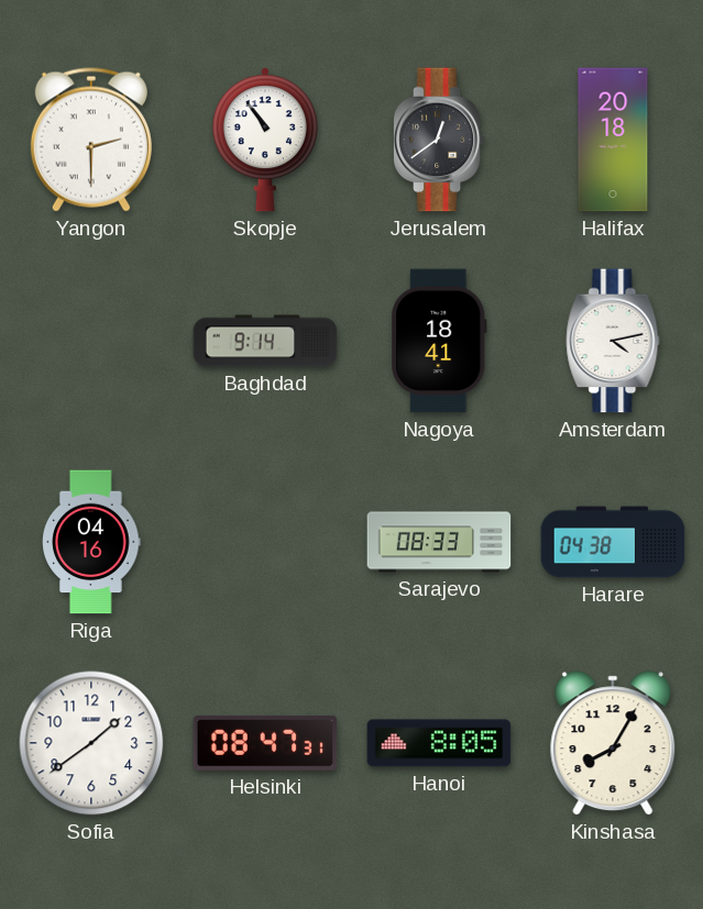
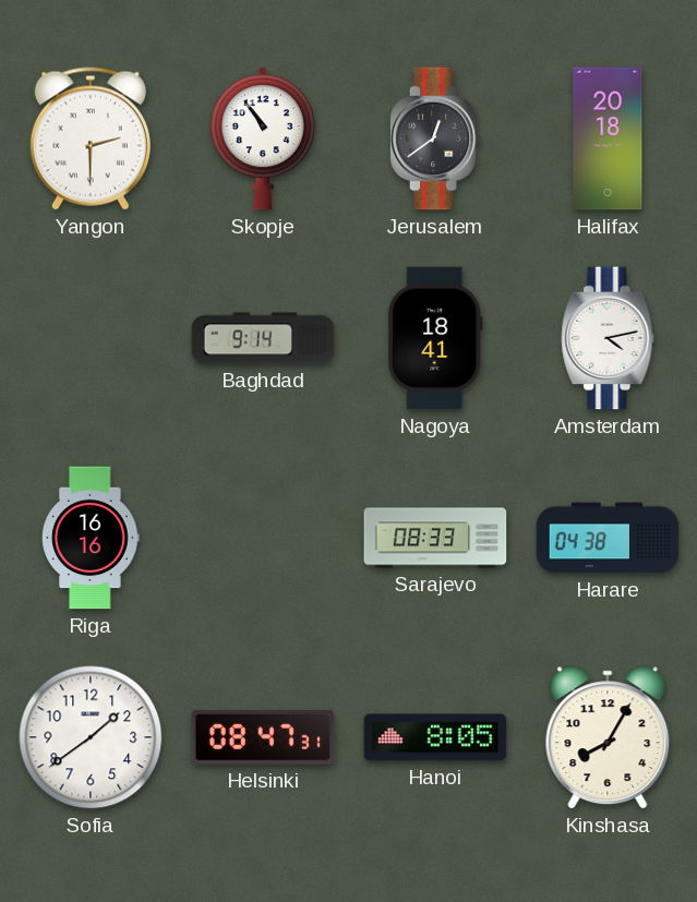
Riga: 04:16 -> 16:16 (91, 538)
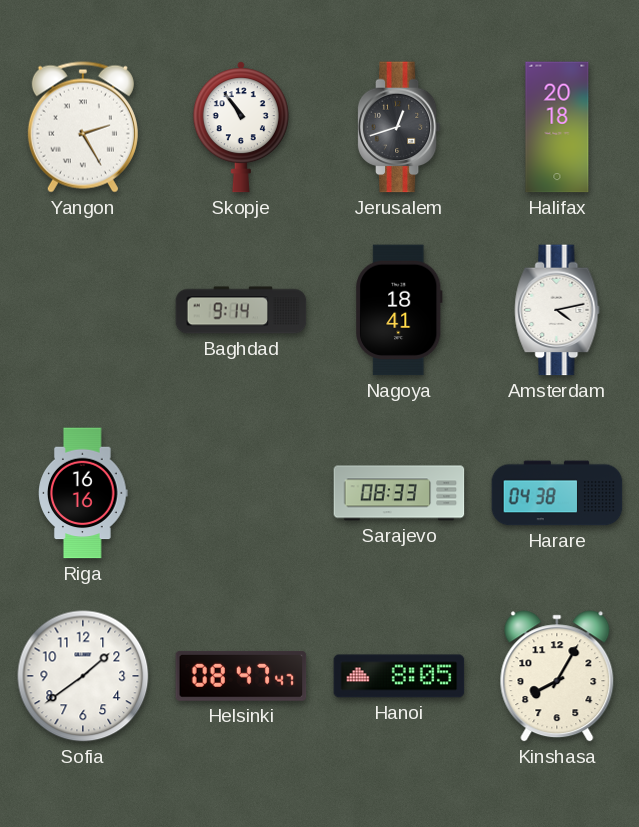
Yangon: 2:30 -> 2:25 (83, 127)
Jerusalem: 12:39 -> 12:42 (399, 127)
Helsinki: 08:47:31 -> 08:47:47 (241, 676)
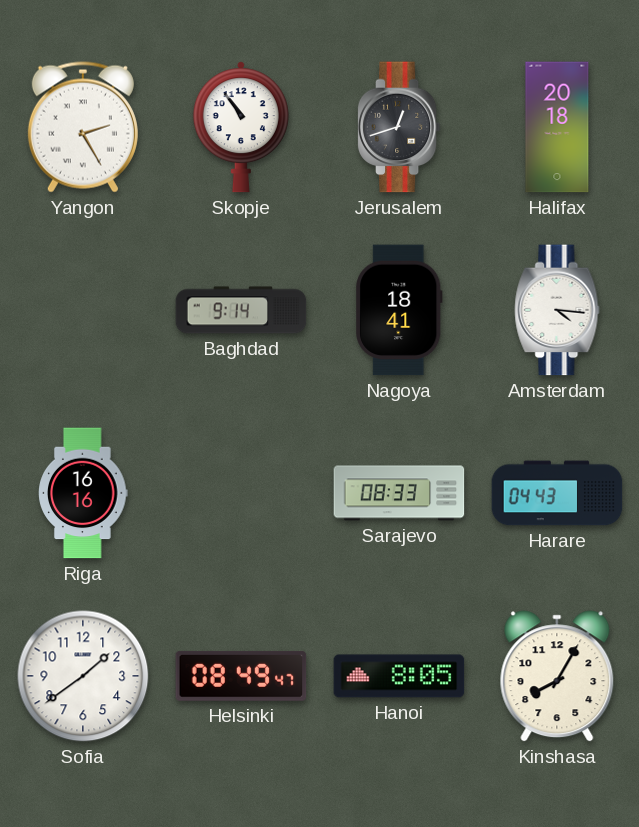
Amsterdam: 4:13 -> 4:16 (557, 310)
Harare: 04:38 -> 04:43 (557, 493)
Helsinki: 08:47 -> 08:49 (241, 676)
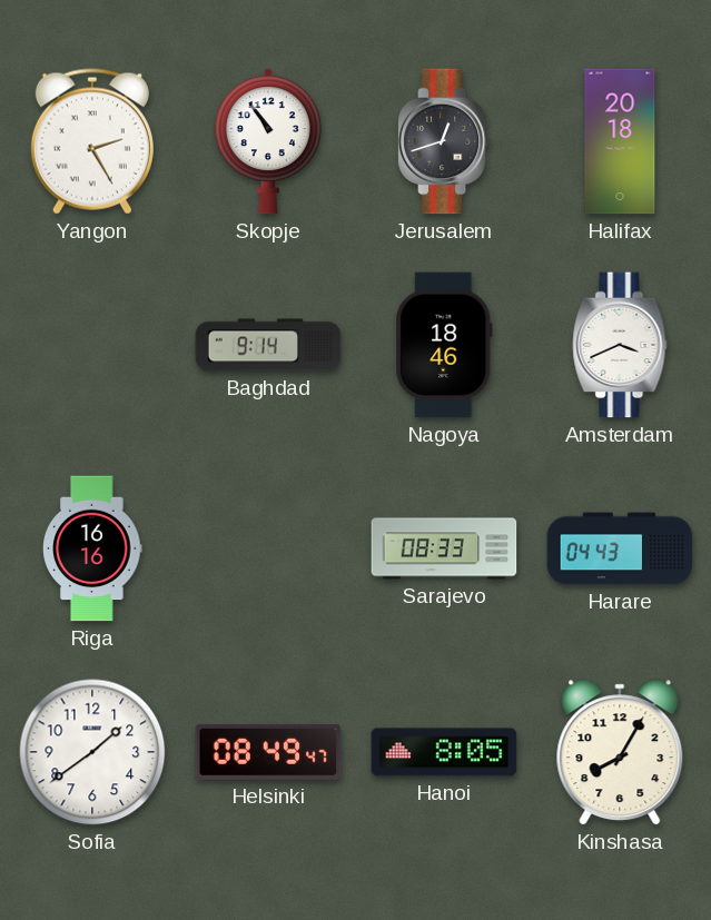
Nagoya: 18:41 -> 18:46 (445, 345)
Amsterdam: 4:16 -> 3:41 (620, 345)
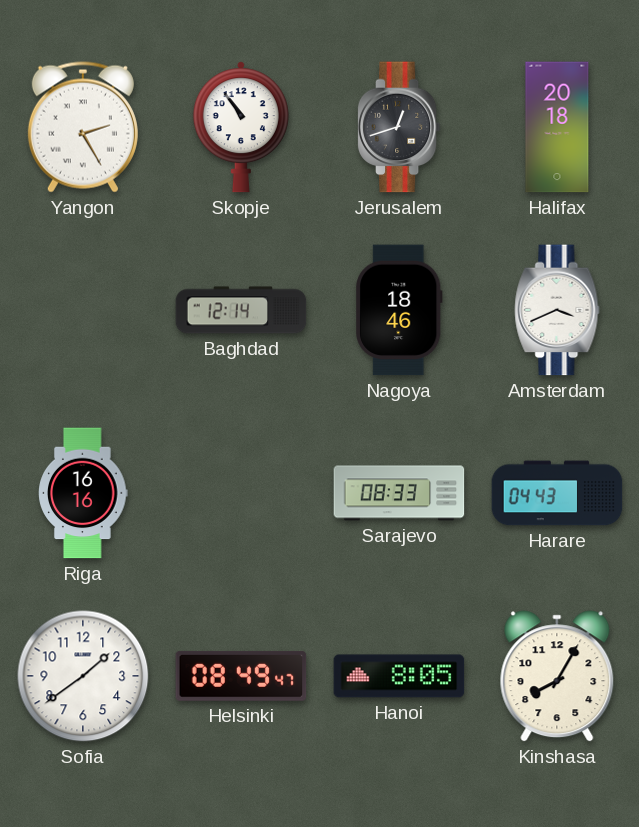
Baghdad: 9:14 -> 12:14 (241, 310)
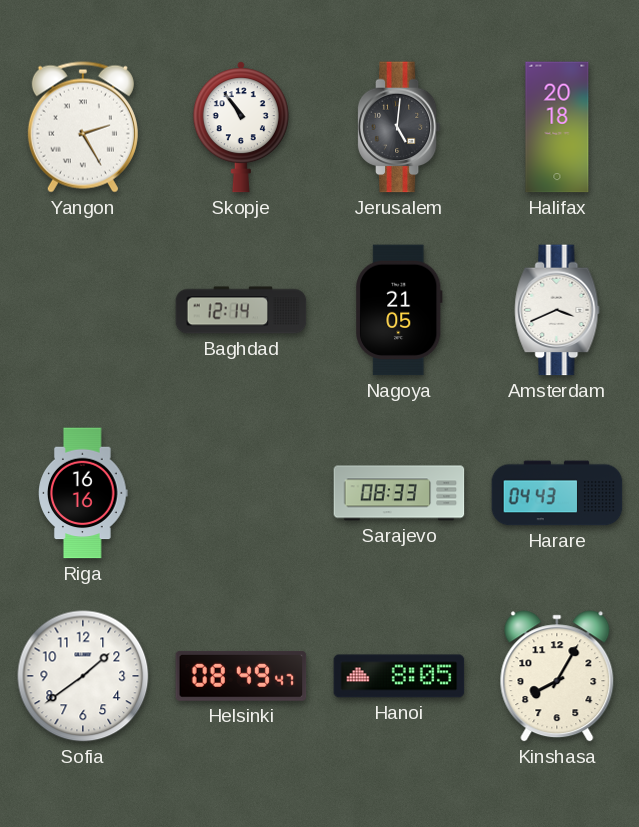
Jerusalem: 12:42 -> 5:01 (399, 127)
Nagoya: 18:46 -> 21:05 (400, 310)
